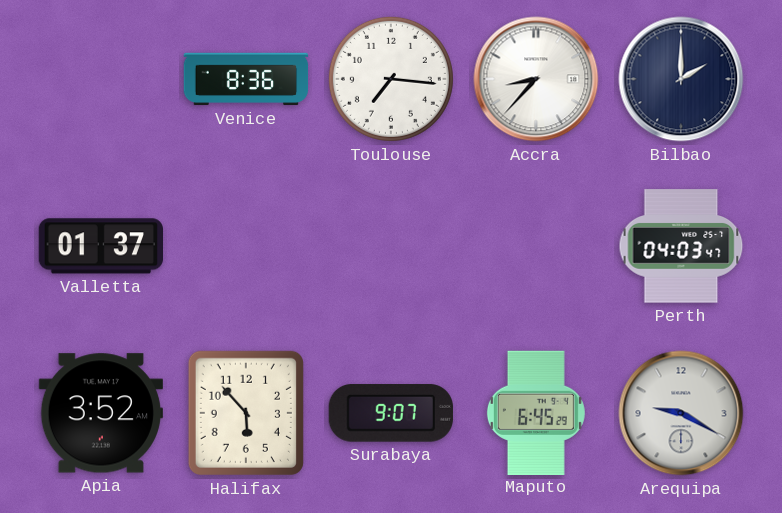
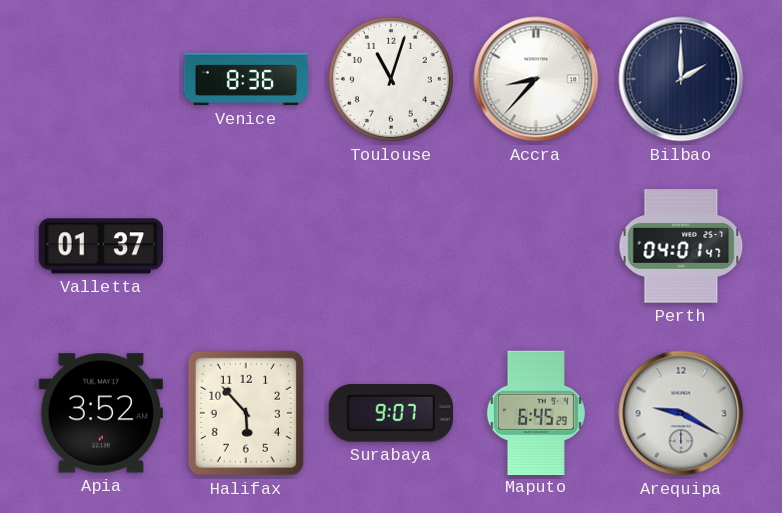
Toulouse: 7:16 -> 11:03 (391, 79)
Perth: 04:03 -> 04:01 (681, 246)
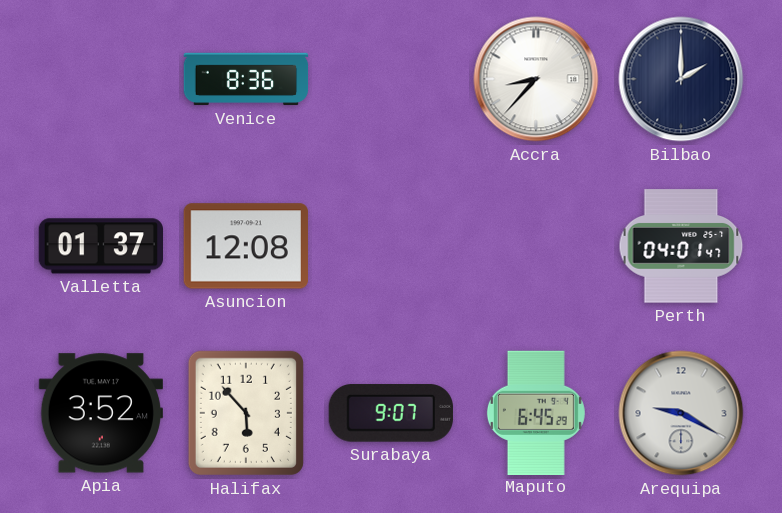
Toulouse: 11:03 -> none (391, 79)
Asuncion: none -> 12:08 (246, 246)
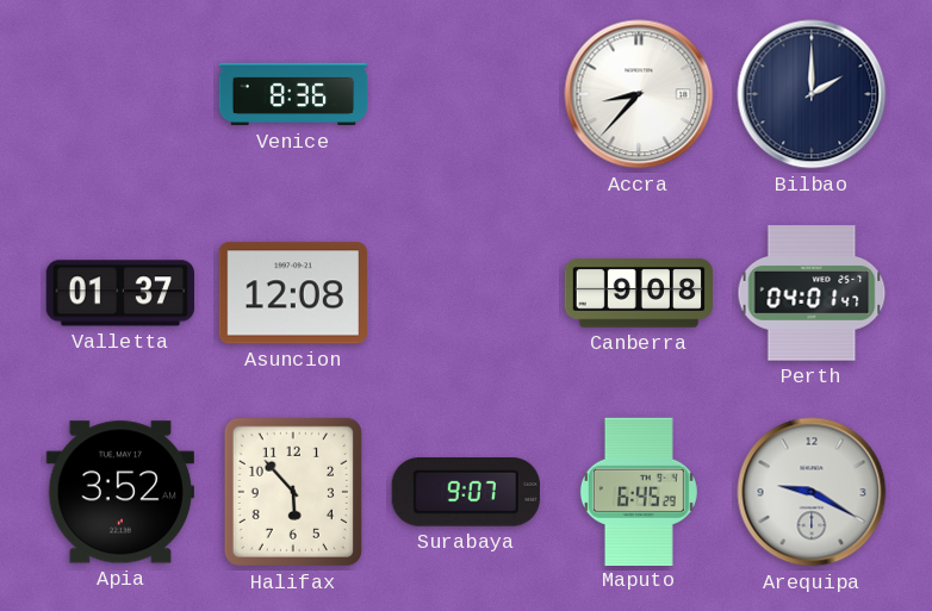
Canberra: none -> 9:08 (639, 293)
